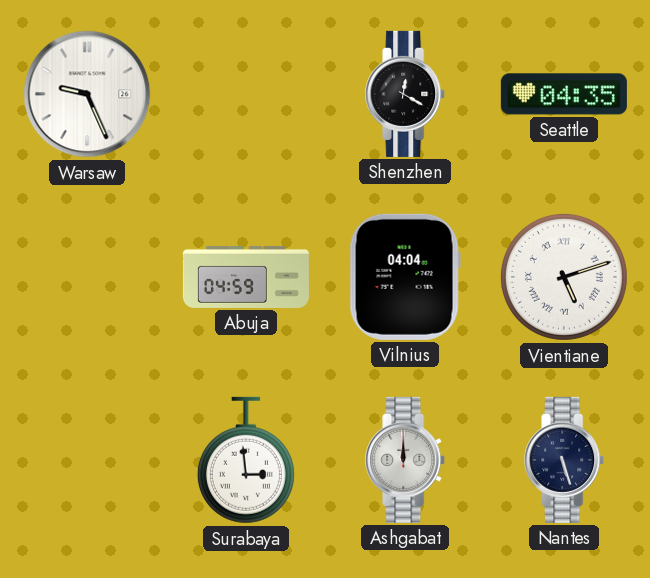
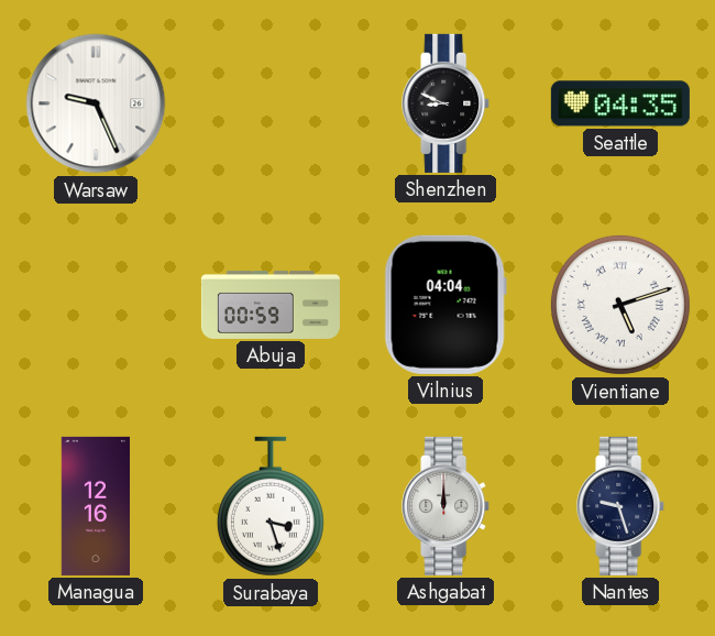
Shenzhen: 12:20 -> 8:49 (447, 103)
Abuja: 04:59 -> 00:59 (271, 305)
Managua: none -> 12:16 (95, 506)
Surabaya: 2:59 -> 3:27 (271, 506)
Nantes: 5:27 -> 9:27 (621, 506)
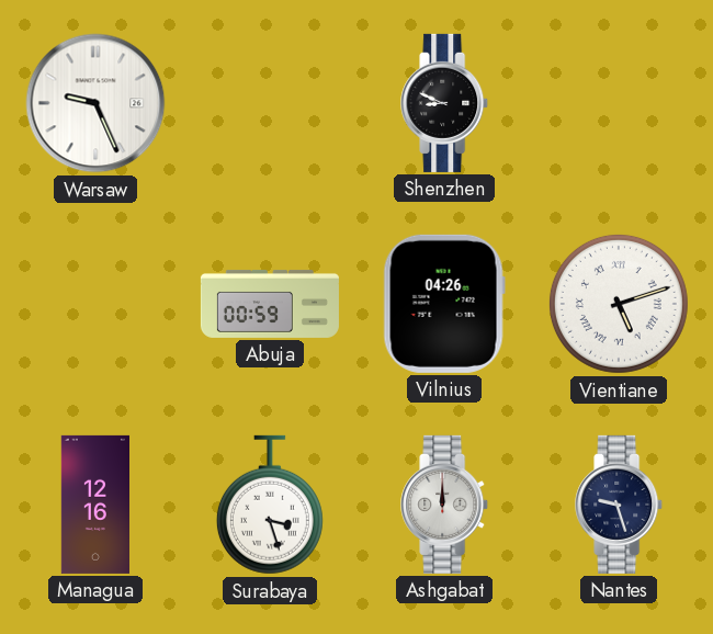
Seattle: 04:35 -> none (620, 103)
Vilnius: 04:04 -> 04:26 (444, 304)
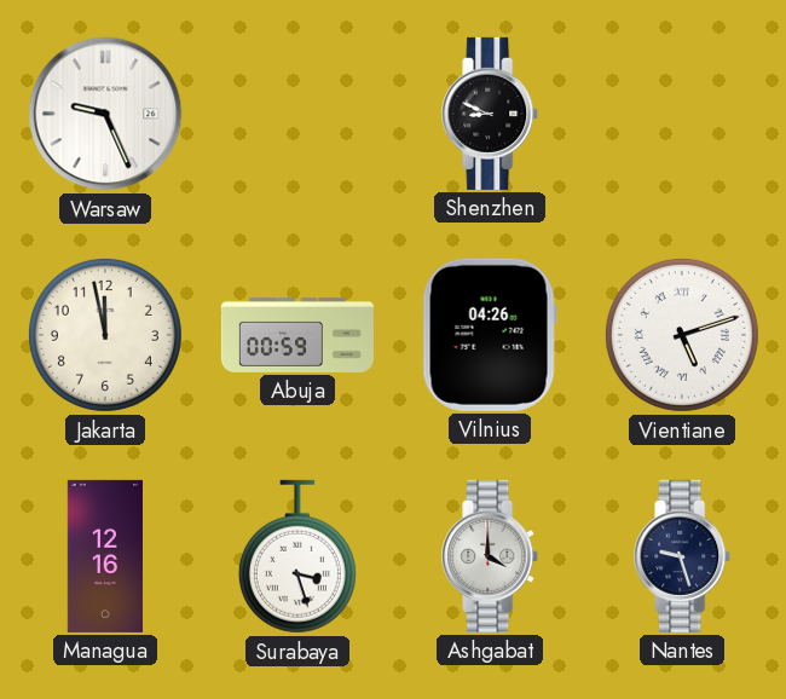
Jakarta: none -> 11:58 (105, 335)
Ashgabat: 12:00 -> 4:00 (491, 556)
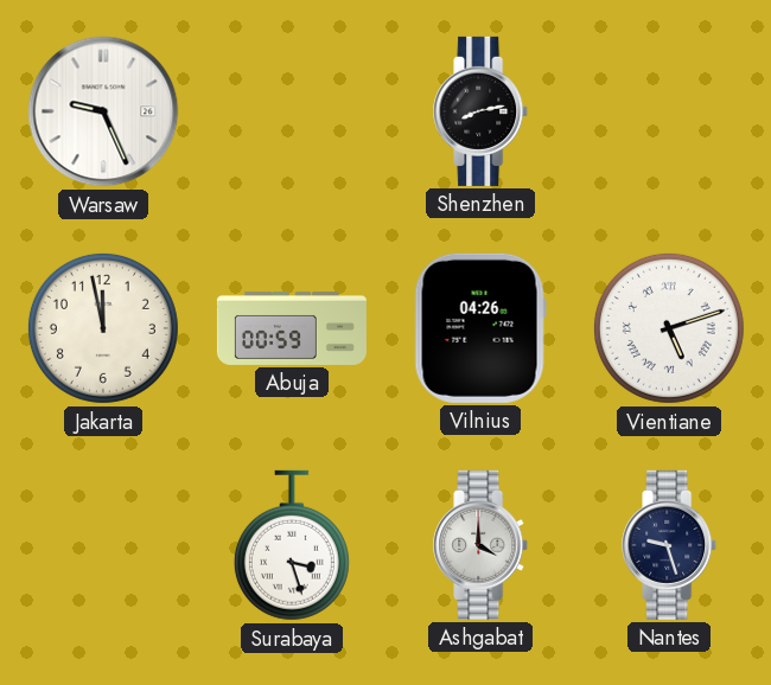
Shenzhen: 8:49 -> 8:13 (482, 111)
Managua: 12:16 -> none (104, 556)
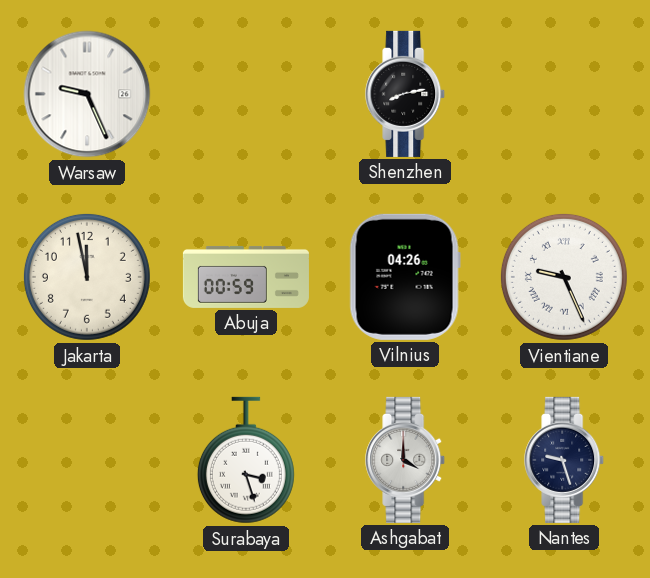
Vientiane: 5:12 -> 9:26 (564, 277)
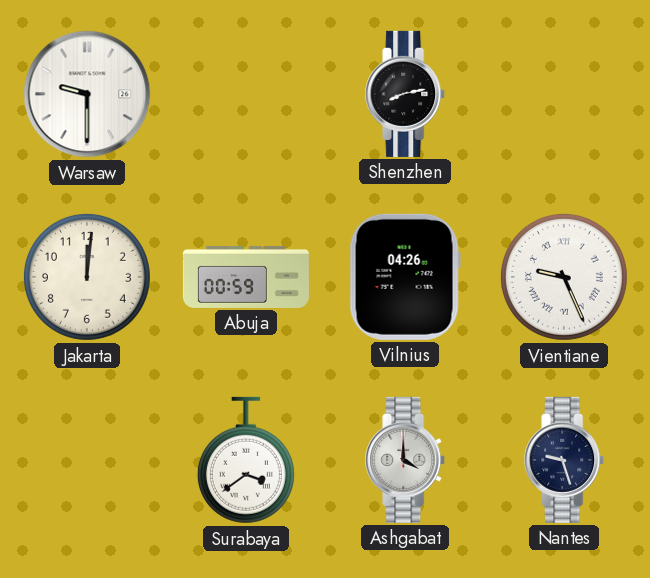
Warsaw: 9:26 -> 9:30 (87, 94)
Jakarta: 11:58 -> 12:01 (87, 277)
Surabaya: 3:27 -> 3:39 (246, 460)
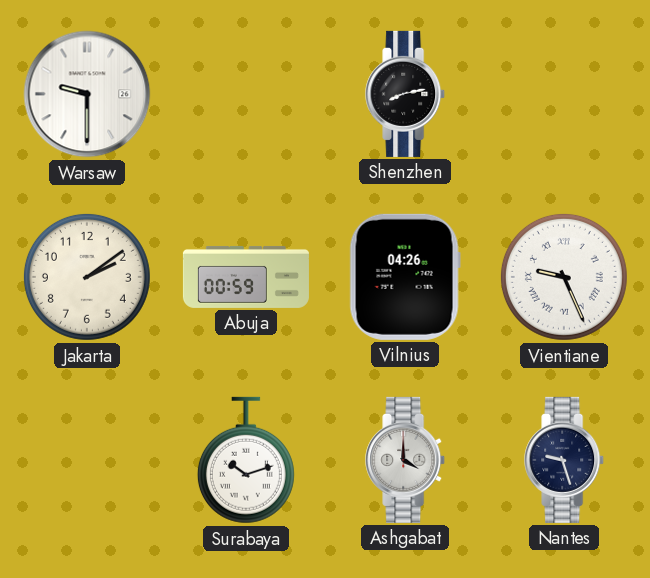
Jakarta: 12:01 -> 2:09 (87, 277)
Surabaya: 3:39 -> 10:12 (246, 460)
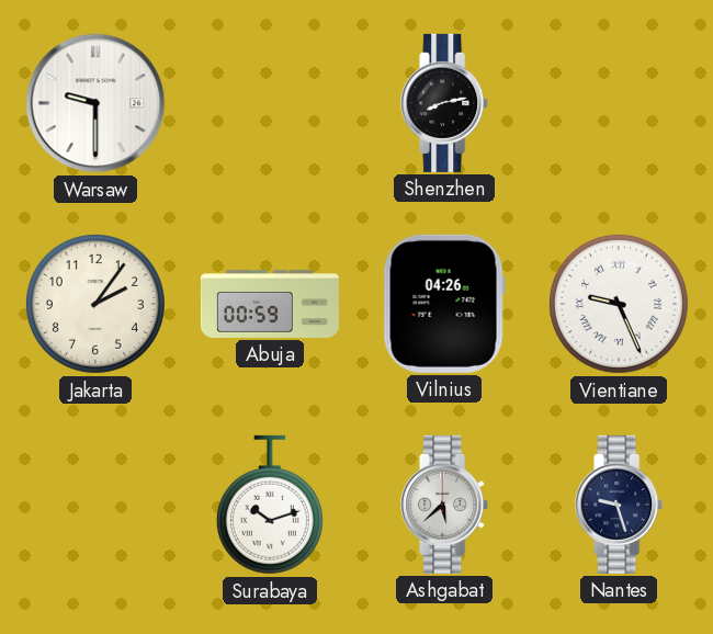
Jakarta: 2:09 -> 2:06 (95, 304)
Ashgabat: 4:00 -> 5:38 (445, 505)
